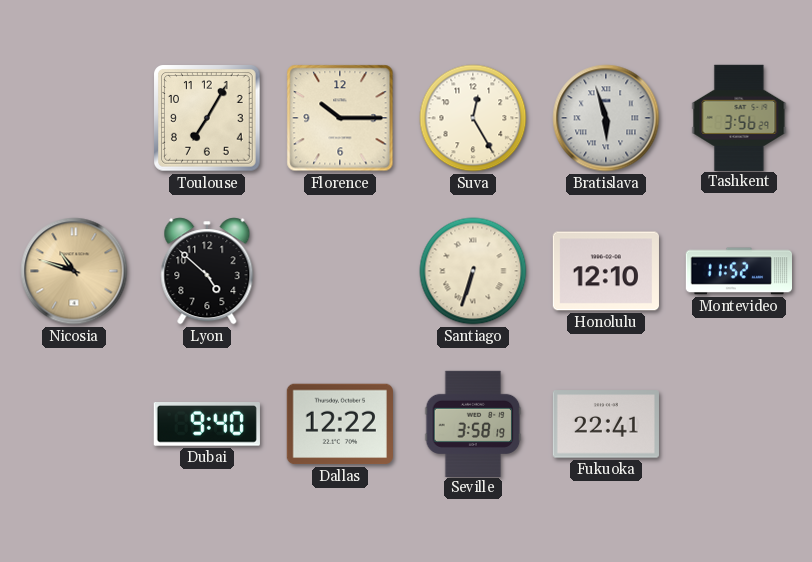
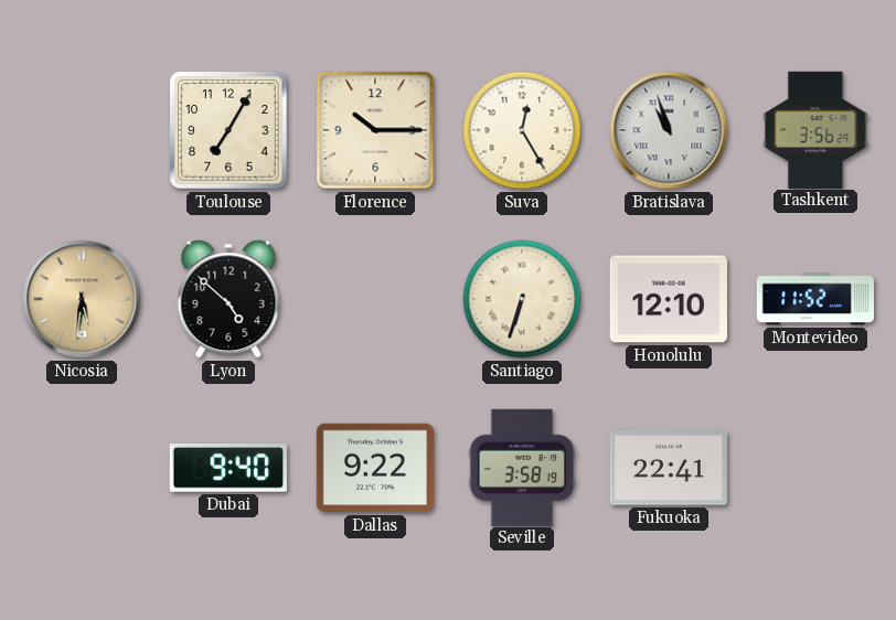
Bratislava: 5:57 -> 10:57 (669, 130)
Nicosia: 10:48 -> 5:31 (82, 299)
Dallas: 12:22 -> 9:22 (375, 468)
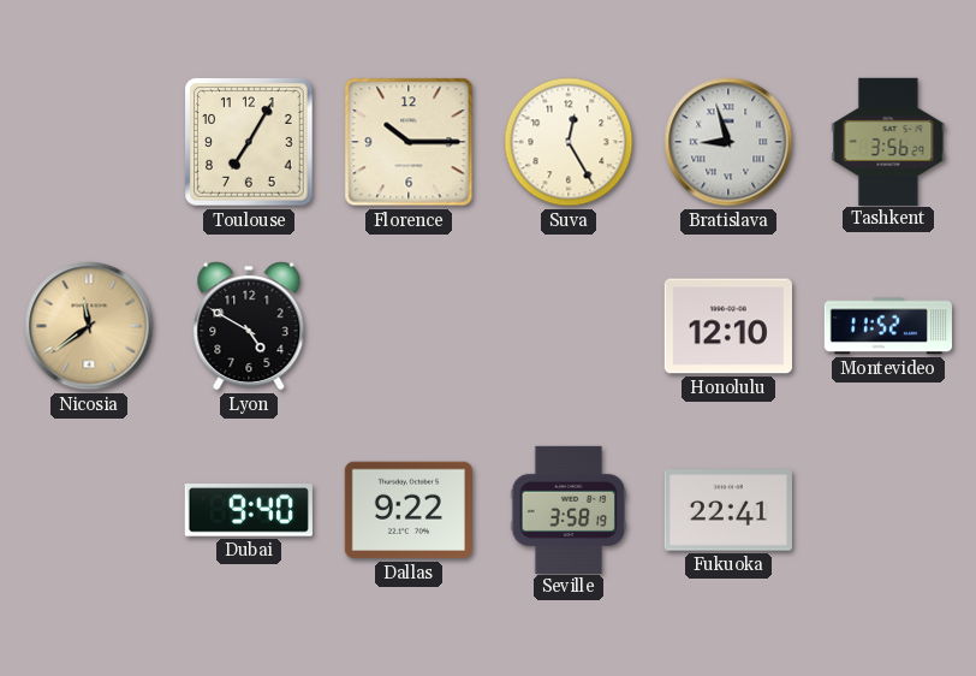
Bratislava: 10:57 -> 8:57 (728, 142)
Nicosia: 5:31 -> 11:39 (89, 326)
Lyon: 4:52 -> 4:50 (249, 326)
Santiago: 6:33 -> none (522, 299)
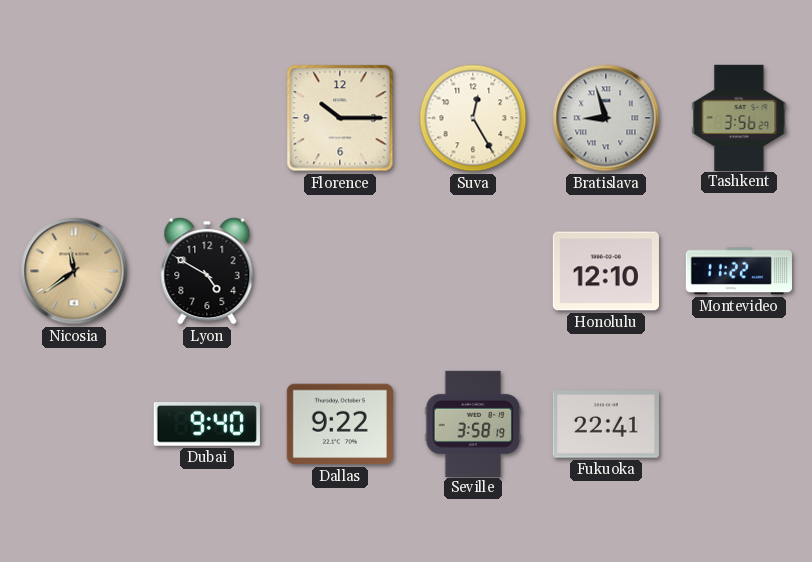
Toulouse: 7:05 -> none (249, 143)
Montevideo: 11:52 -> 11:22 (738, 271)
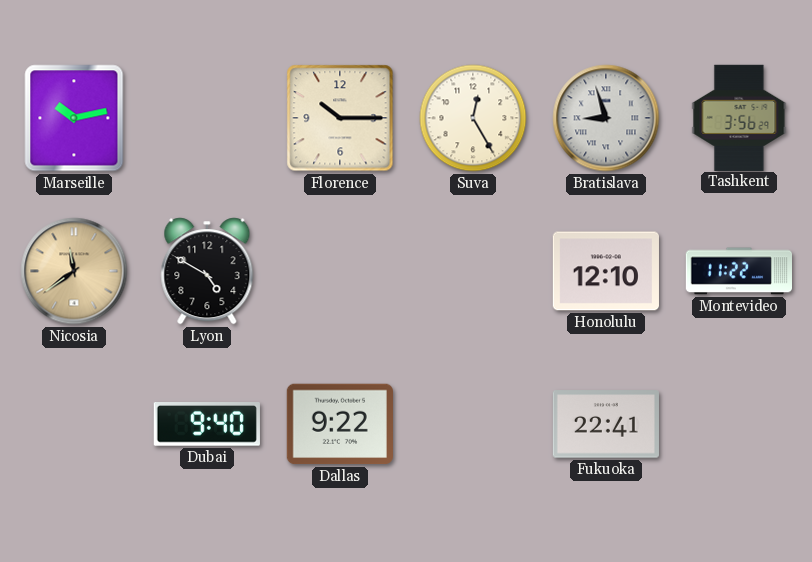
Marseille: none -> 10:13 (74, 118)
Seville: 3:58 -> none (473, 423)
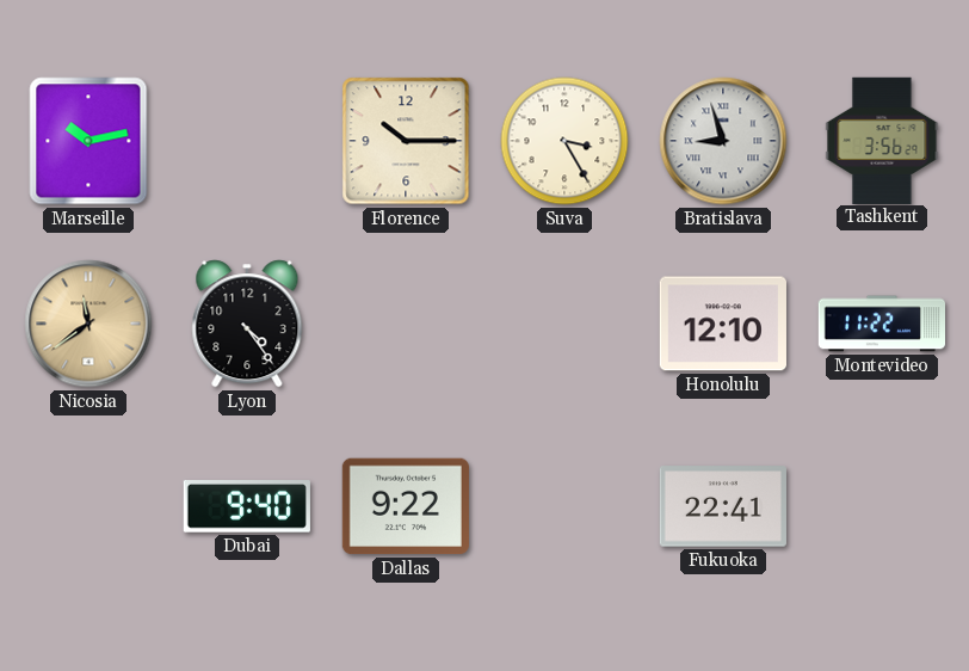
Suva: 12:25 -> 3:25 (564, 141)
Lyon: 4:50 -> 4:24 (247, 324)
